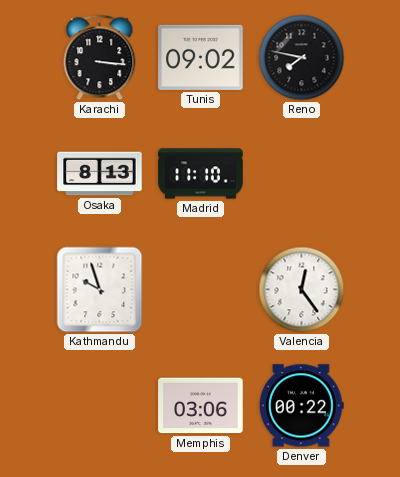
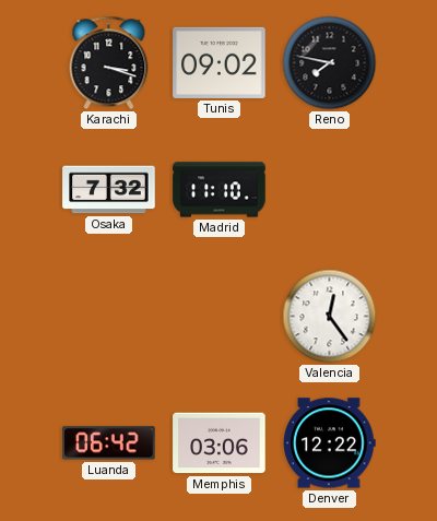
Karachi: 3:16 -> 3:18 (109, 63)
Osaka: 8:13 -> 7:32 (109, 190)
Kathmandu: 9:57 -> none (100, 290)
Luanda: none -> 06:42 (109, 443)
Denver: 00:22 -> 12:22 (330, 443)
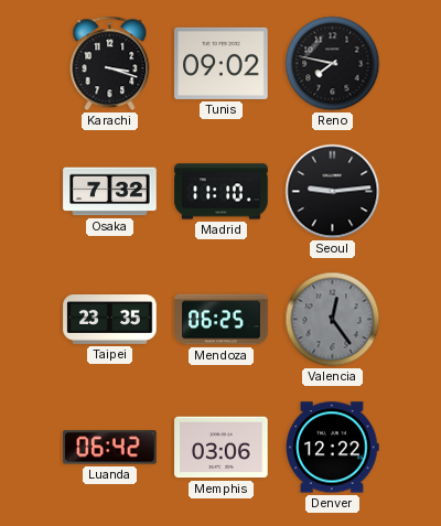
Seoul: none -> 9:14 (333, 192)
Taipei: none -> 23:35 (110, 320)
Mendoza: none -> 06:25 (222, 320)
Valencia dial: white -> grey (333, 320)
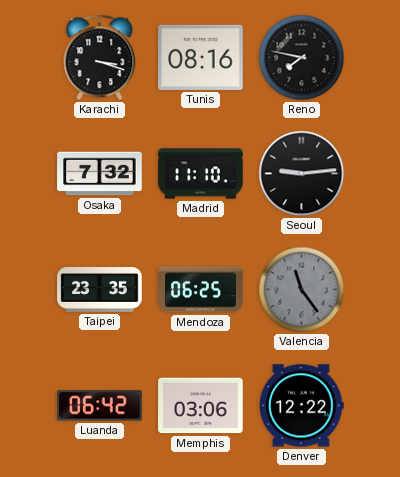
Tunis: 09:02 -> 08:16 (201, 57)
Valencia: 12:24 -> 11:24 (302, 290)
